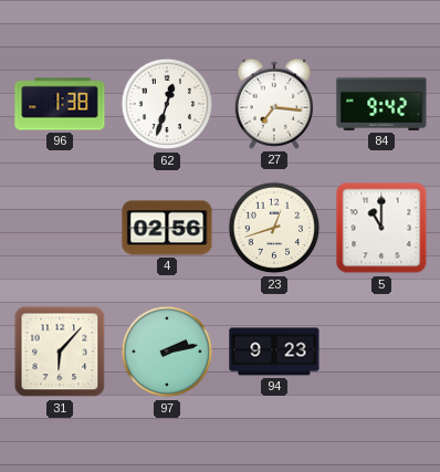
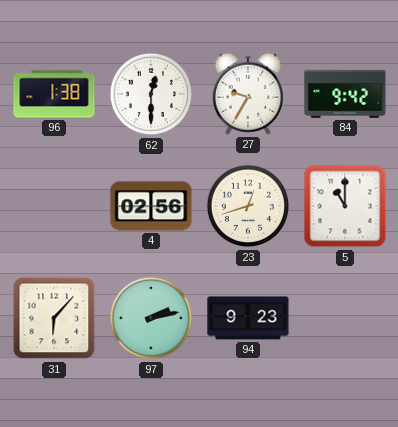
62: 12:33 -> 12:30 (151, 94)
27: 7:16 -> 9:35 (247, 94)
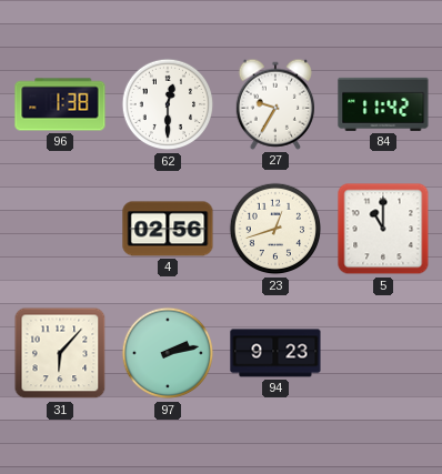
84: 9:42 -> 11:42 (383, 104)
